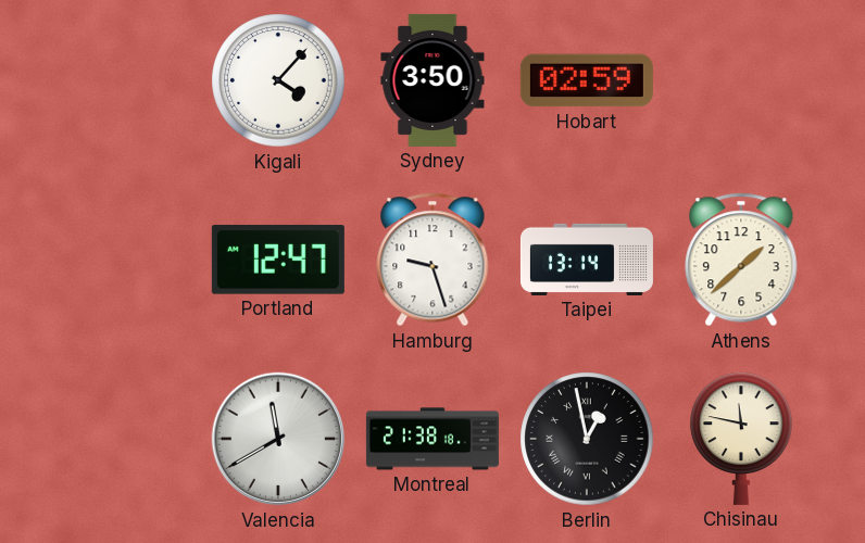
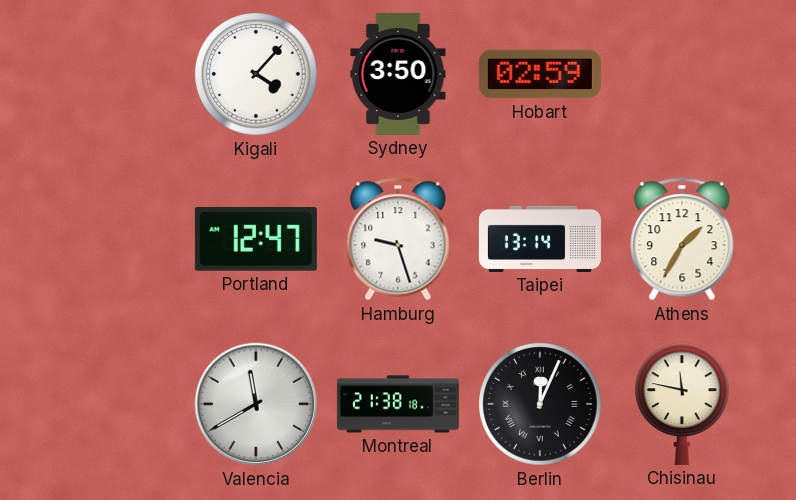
Athens: 1:38 -> 1:35 (682, 239)
Berlin: 12:58 -> 12:04 (540, 404)
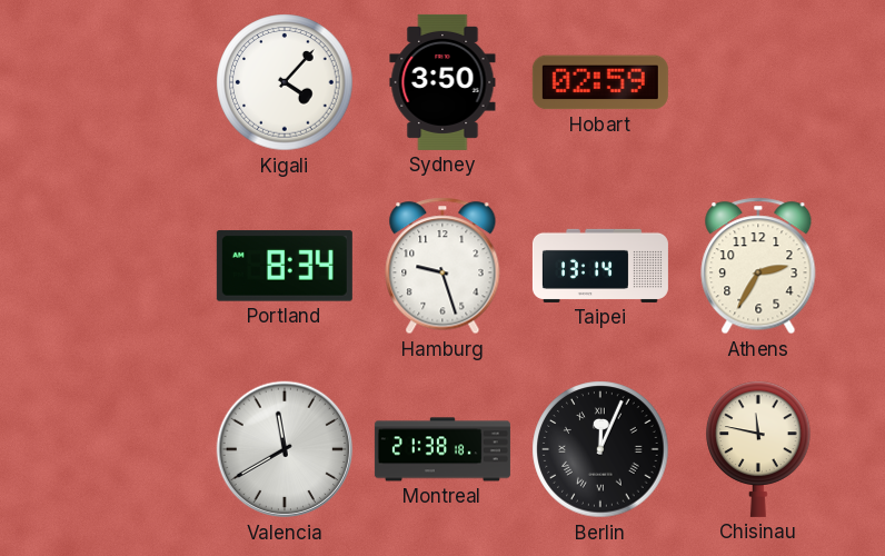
Portland: 12:47 -> 8:34 (285, 266)
Athens: 1:35 -> 2:35 (758, 266)
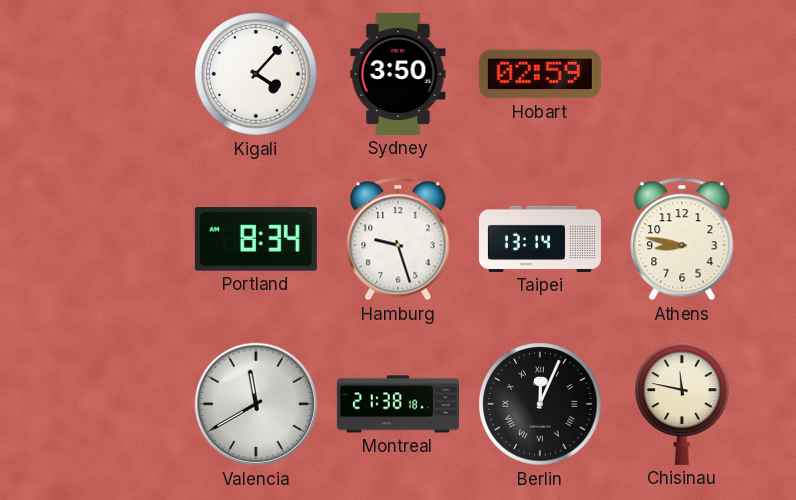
Athens: 2:35 -> 8:47 (682, 239)
